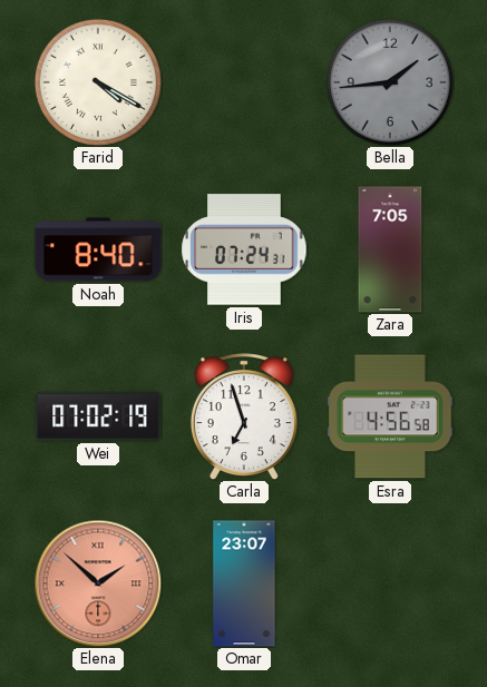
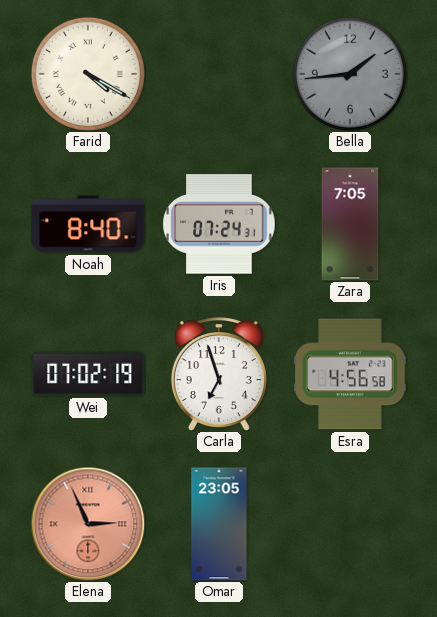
Elena: 1:52 -> 2:56 (88, 524)
Omar: 23:07 -> 23:05 (219, 524)
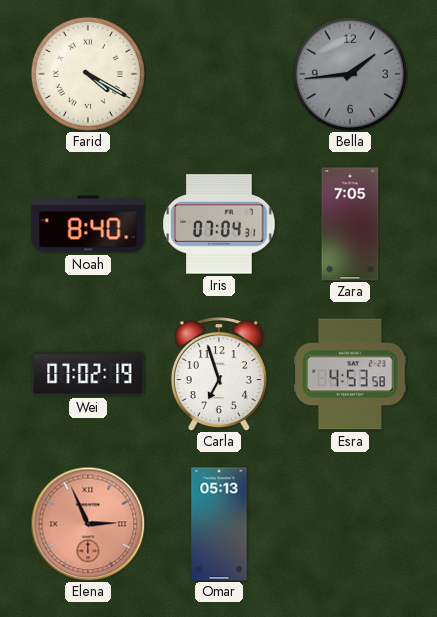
Iris: 07:24 -> 07:04 (219, 224)
Esra: 4:56 -> 4:53 (350, 374)
Omar: 23:05 -> 05:13 (219, 524)
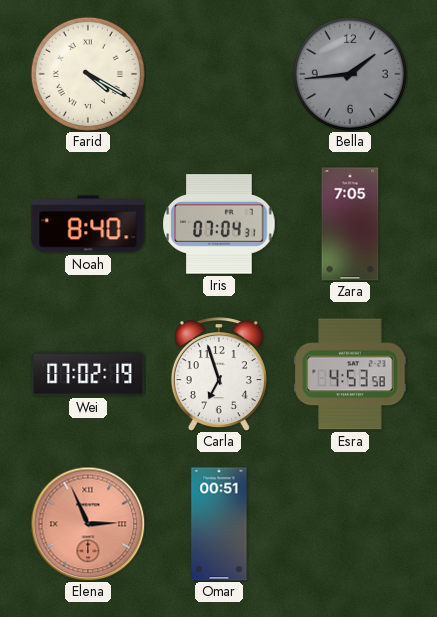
Omar: 05:13 -> 00:51 (219, 524)
